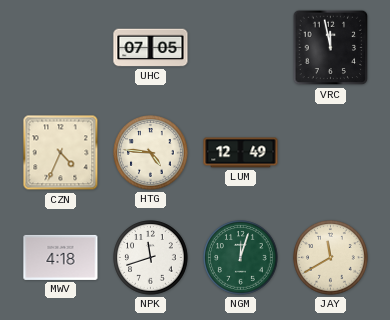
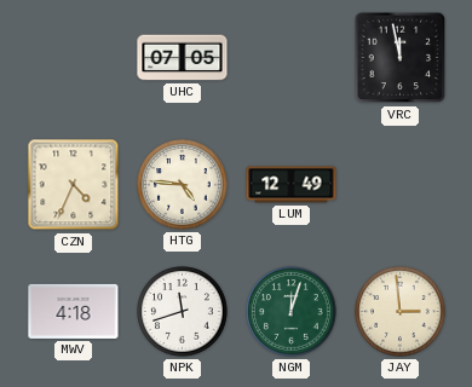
JAY: 11:40 -> 2:59 (401, 312)
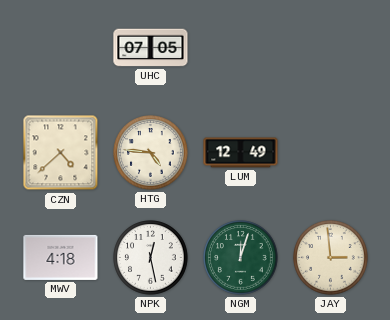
VRC: 11:58 -> none (401, 58)
CZN: 4:34 -> 4:38 (61, 153)
NPK: 11:42 -> 12:28 (151, 258)
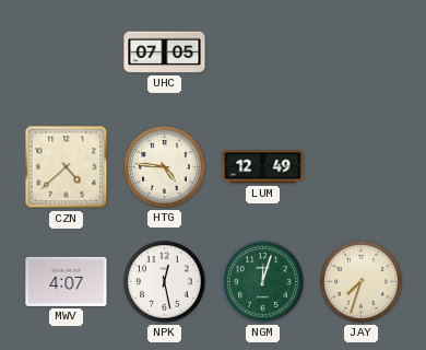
MWV: 4:18 -> 4:07 (67, 281)
JAY: 2:59 -> 7:33 (362, 282)
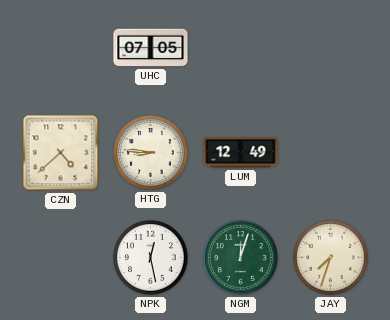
HTG: 4:46 -> 8:46 (151, 153)
MWV: 4:07 -> none (67, 281)
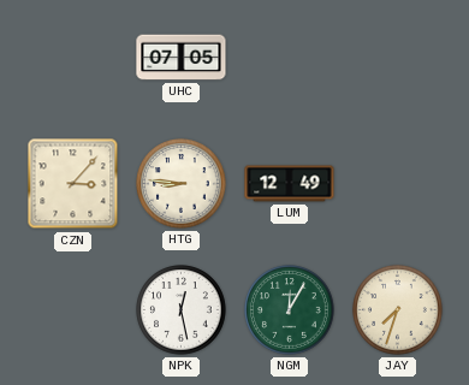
CZN: 4:38 -> 3:07 (73, 184)
NGM: 12:03 -> 12:05 (290, 310)
